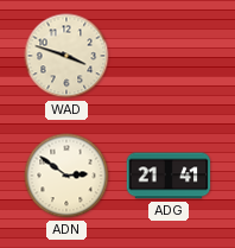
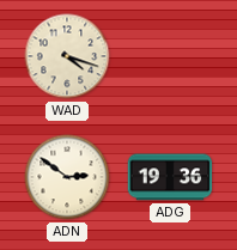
WAD: 3:48 -> 4:18 (67, 56)
ADG: 21:41 -> 19:36 (170, 177)
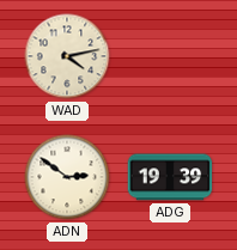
WAD: 4:18 -> 4:13 (67, 56)
ADG: 19:36 -> 19:39 (170, 177)
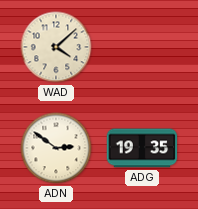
WAD: 4:13 -> 4:08 (56, 47)
ADG: 19:39 -> 19:35 (142, 148)
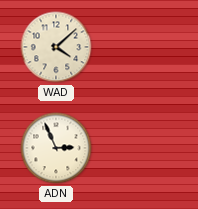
ADN: 2:51 -> 2:56 (56, 148)
ADG: 19:35 -> none (142, 148)
